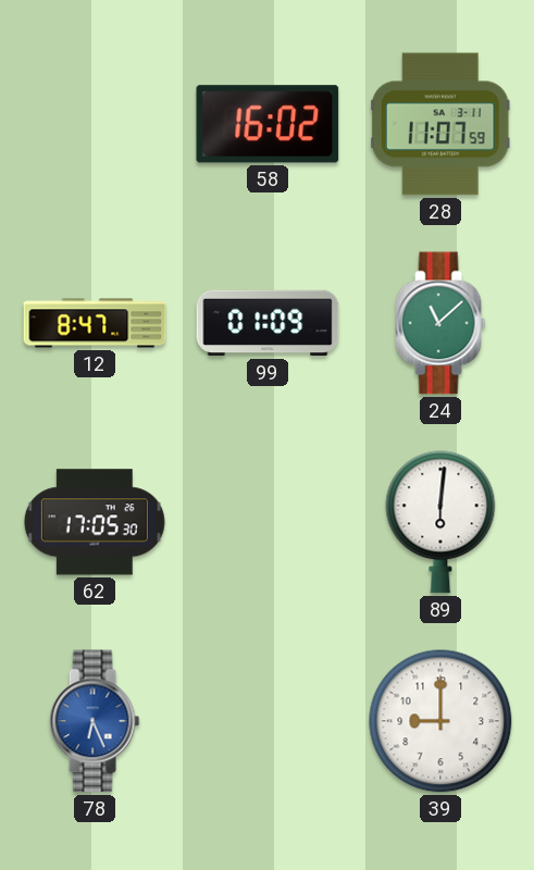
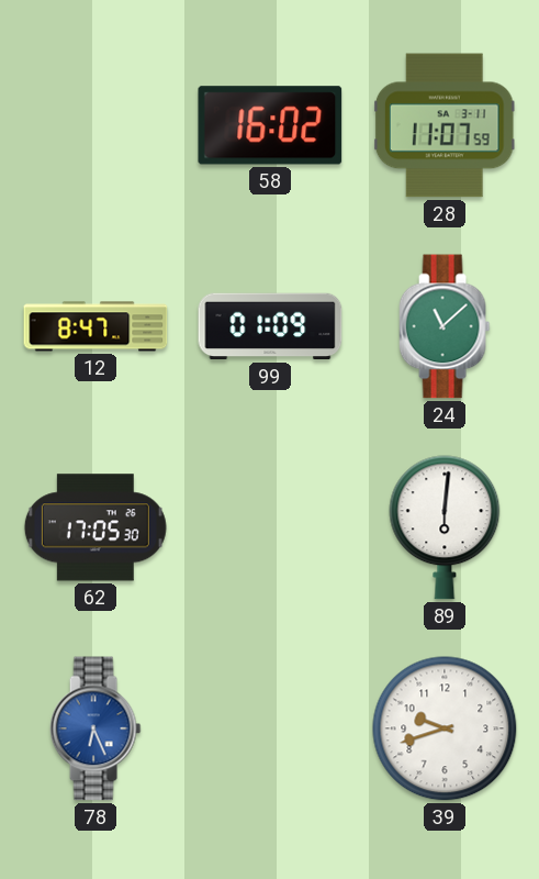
39: 9:00 -> 9:42 (445, 728)
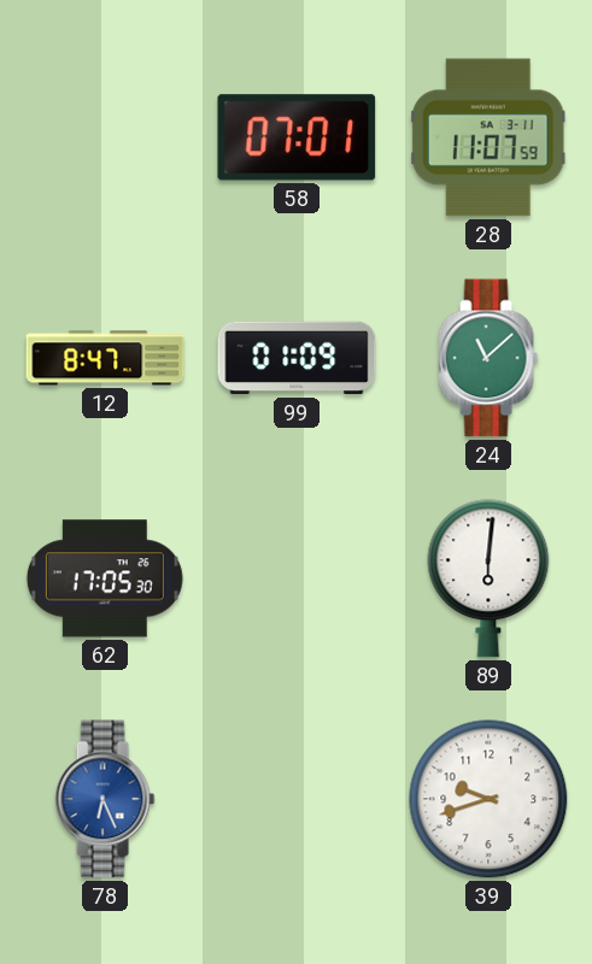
58: 16:02 -> 07:01 (297, 137)
